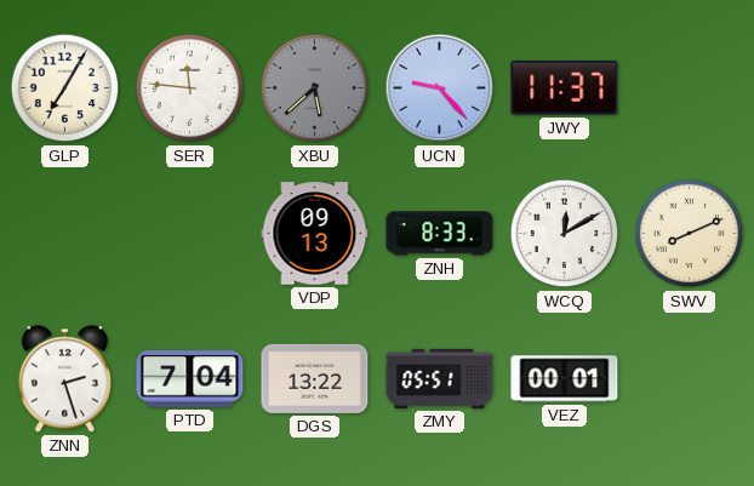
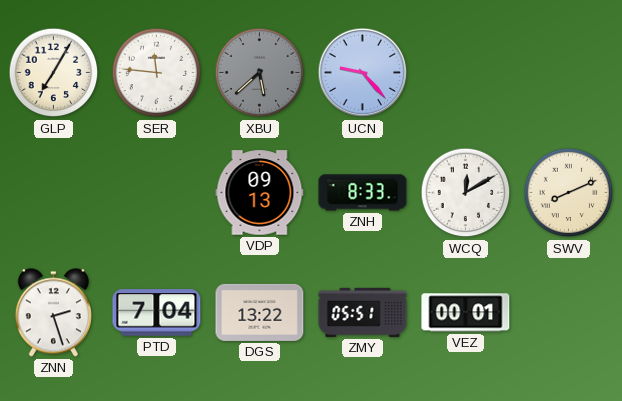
JWY: 11:37 -> none (565, 88)
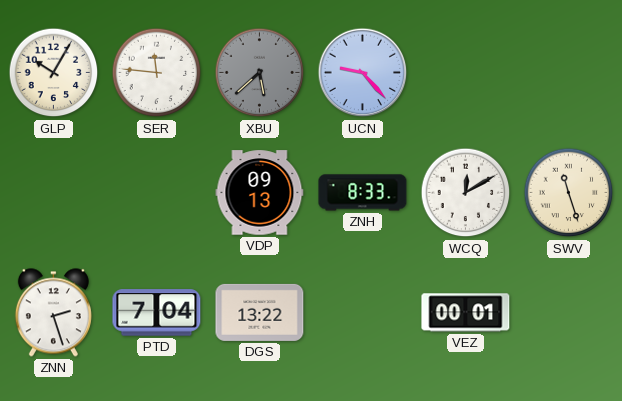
GLP: 7:05 -> 10:05 (54, 73)
SWV: 8:11 -> 11:27 (569, 193)
ZMY: 05:51 -> none (363, 312)
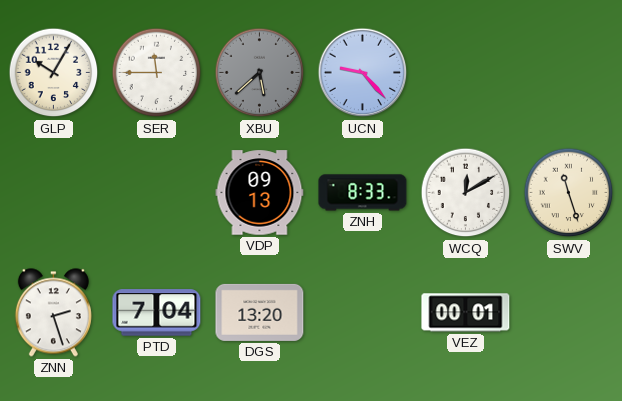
SER: 11:46 -> 11:45 (157, 73)
DGS: 13:22 -> 13:20 (260, 312)
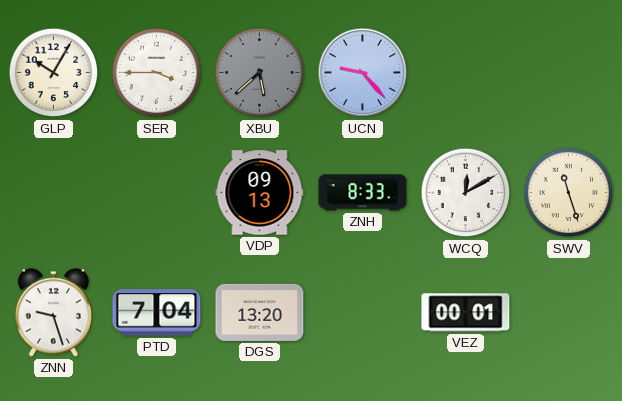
SER: 11:45 -> 3:45 (157, 73)
ZNN: 2:27 -> 9:27 (53, 313)
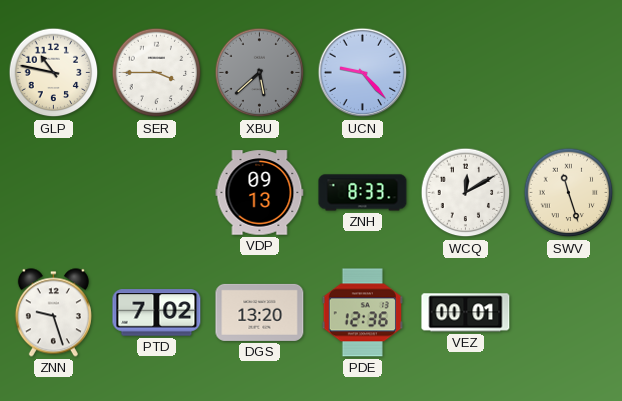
GLP: 10:05 -> 10:47 (54, 73)
PTD: 7:04 -> 7:02 (157, 313)
PDE: none -> 12:36 (362, 313)
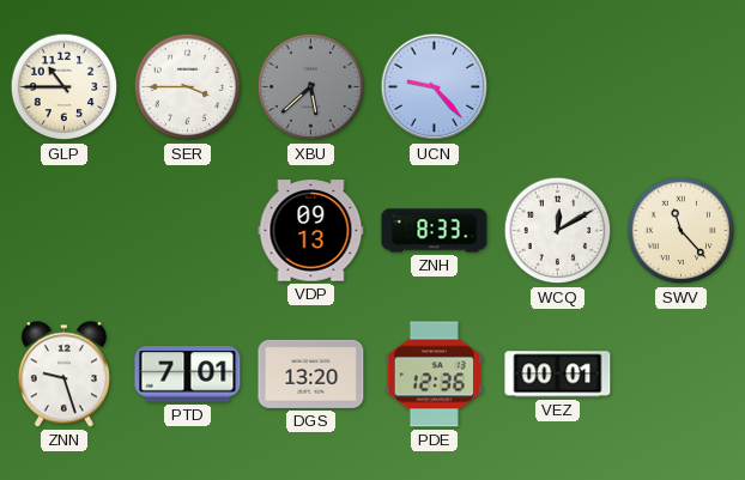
GLP: 10:47 -> 10:45 (65, 87)
SWV: 11:27 -> 11:23 (682, 231)
PTD: 7:02 -> 7:01 (188, 375)
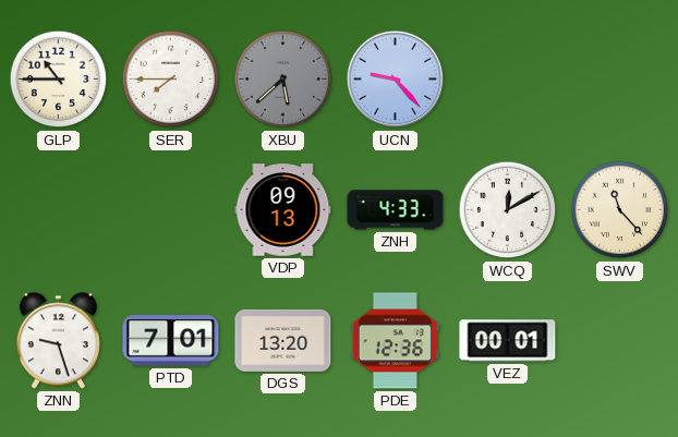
SER: 3:45 -> 7:45 (171, 80)
ZNH: 8:33 -> 4:33 (396, 210)
